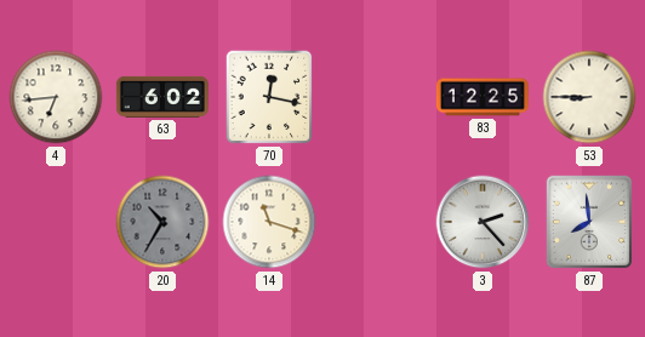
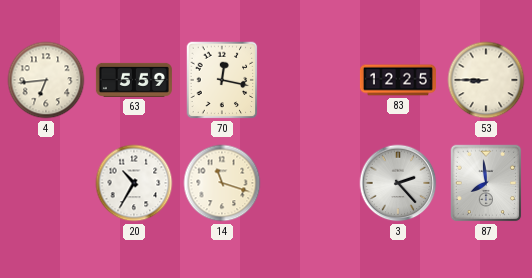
63: 6:02 -> 5:59 (134, 80)
20 dial: grey -> white (134, 183)
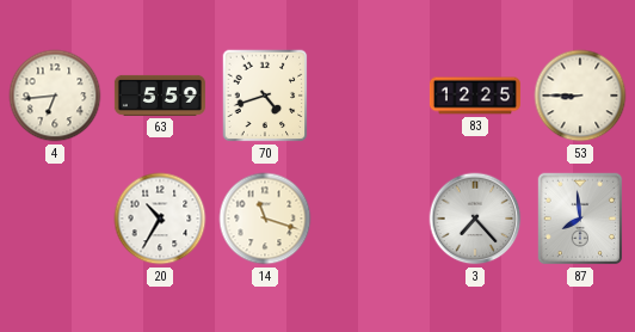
70: 12:17 -> 4:42 (265, 96)
3: 2:23 -> 7:23 (475, 219)
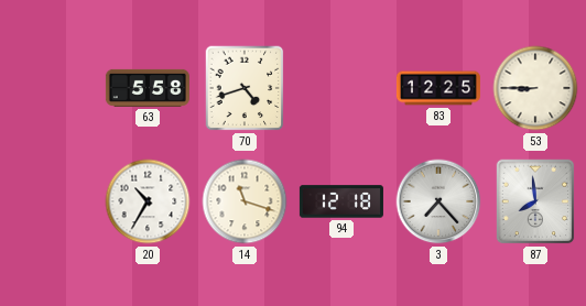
4: 6:44 -> none (55, 96)
63: 5:59 -> 5:58 (148, 88)
94: none -> 12:18 (341, 201)
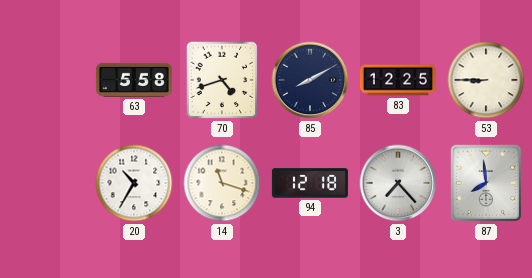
85: none -> 8:10 (310, 80)
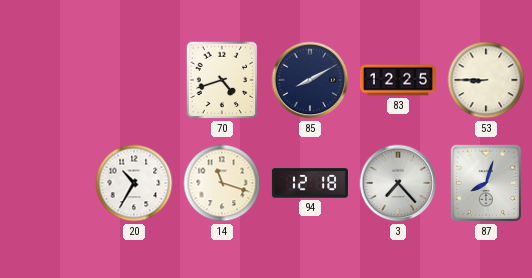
63: 5:58 -> none (134, 80)
87: 7:59 -> 8:03 (486, 183)
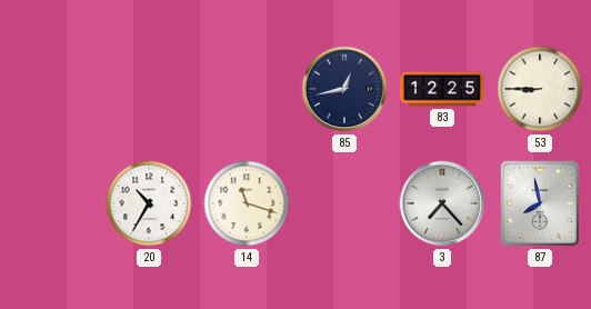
70: 4:42 -> none (222, 80)
85: 8:10 -> 12:43 (344, 89)
94: 12:18 -> none (310, 183)
87: 8:03 -> 7:58 (540, 203)
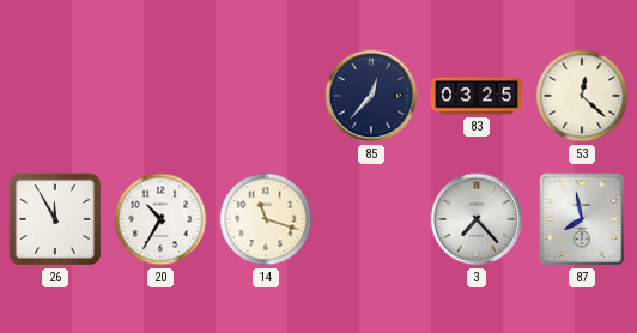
85: 12:43 -> 12:37 (371, 96)
83: 12:25 -> 03:25 (477, 96)
53: 8:45 -> 12:22 (582, 96)
26: none -> 11:55 (55, 219)
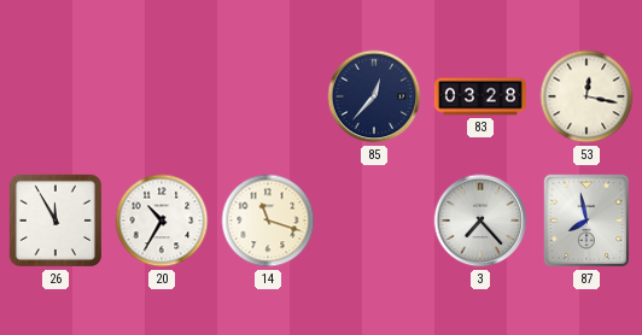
83: 03:25 -> 03:28 (480, 96)
53: 12:22 -> 12:17 (586, 96)
